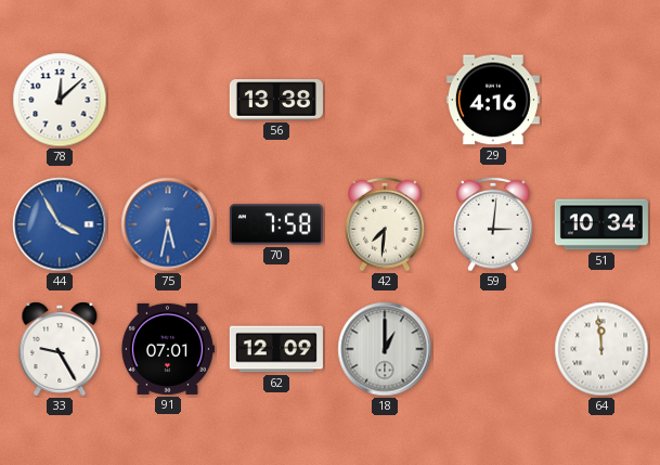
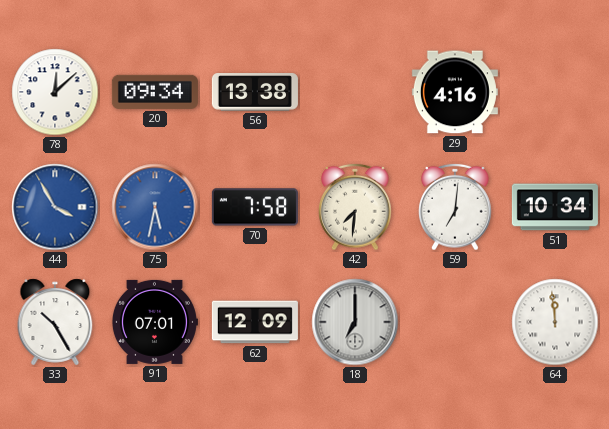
20: none -> 09:34 (155, 92)
59: 3:01 -> 7:01 (455, 207)
33: 9:25 -> 10:25 (55, 322)
18: 1:00 -> 7:00 (355, 322)
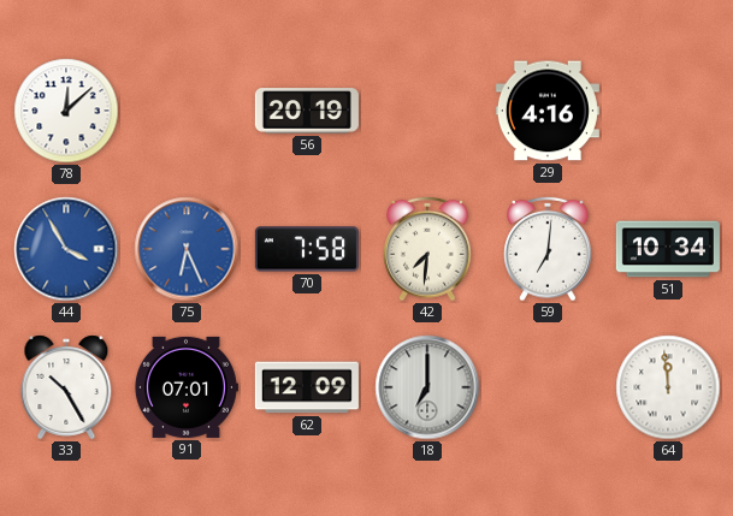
20: 09:34 -> none (155, 92)
56: 13:38 -> 20:19 (307, 111)
75: 5:32 -> 6:26 (187, 249)
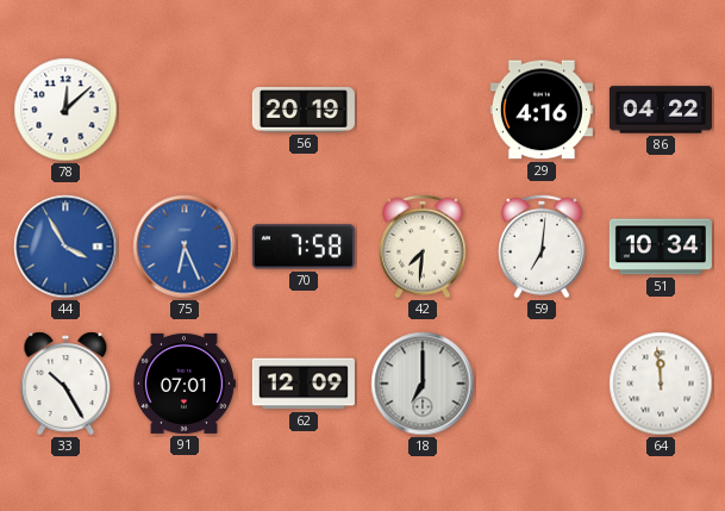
86: none -> 04:22 (661, 110)
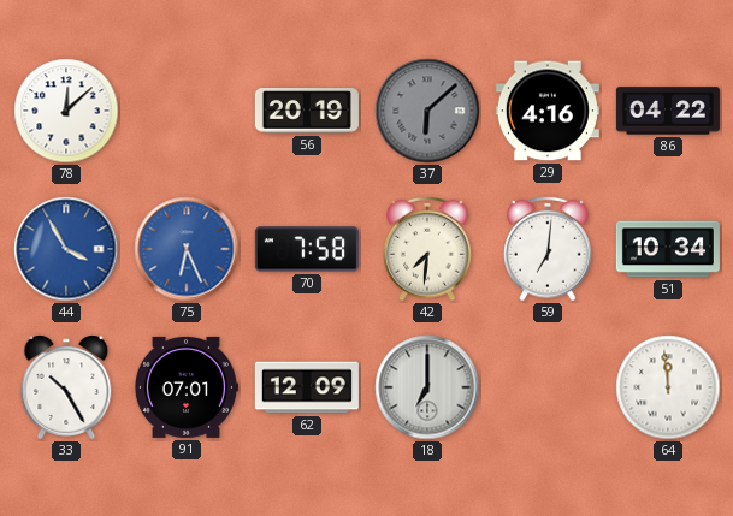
37: none -> 6:08 (427, 111)
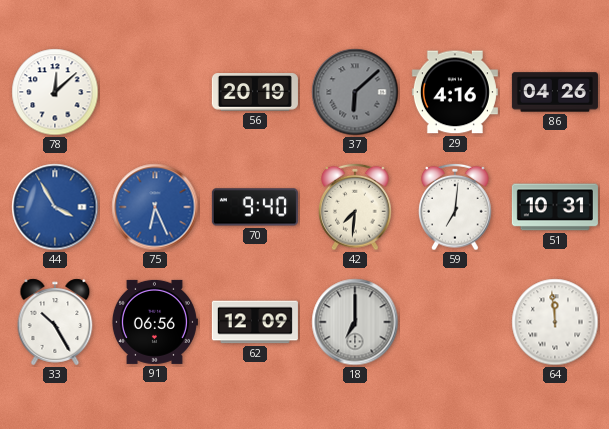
86: 04:22 -> 04:26 (555, 92)
70: 7:58 -> 9:40 (255, 207)
51: 10:34 -> 10:31 (555, 207)
91: 07:01 -> 06:56 (154, 322)
